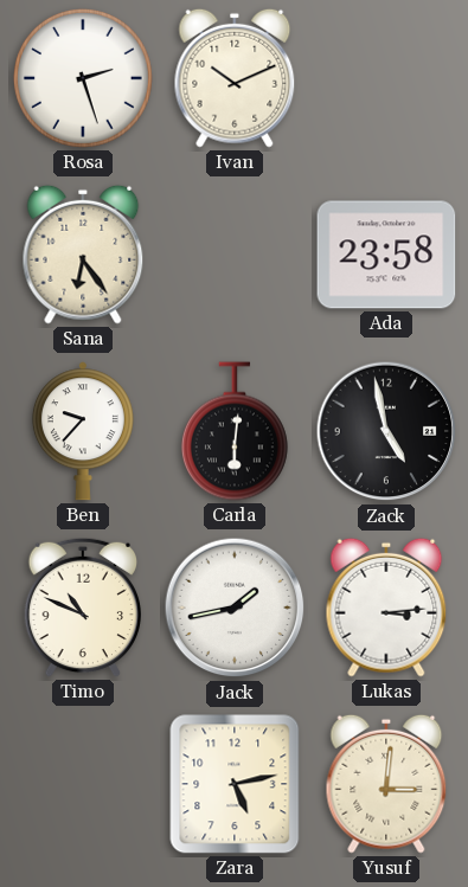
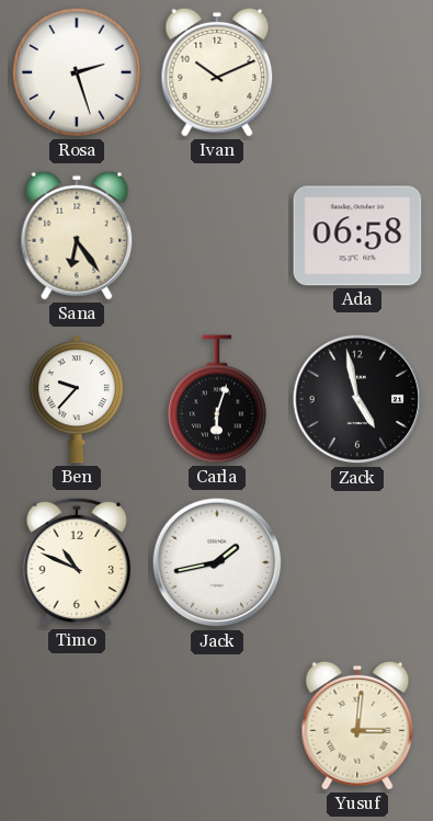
Ada: 23:58 -> 06:58 (357, 236)
Carla: 6:01 -> 6:03 (217, 399)
Lukas: 3:14 -> none (386, 608)
Zara: 5:13 -> none (235, 784)
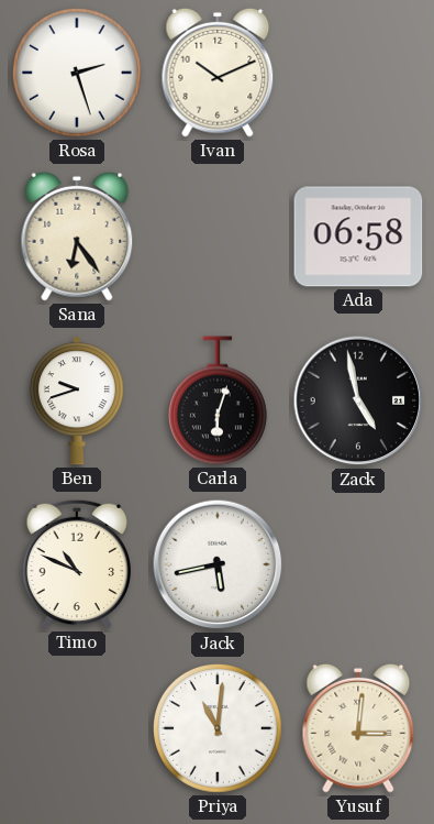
Ben: 9:37 -> 9:42 (77, 400)
Jack: 1:43 -> 5:43 (218, 564)
Priya: none -> 11:01 (218, 728)
